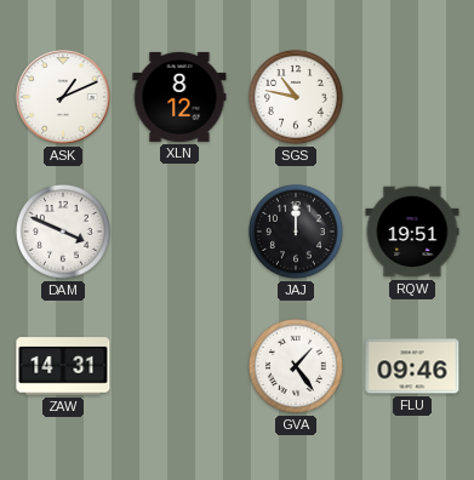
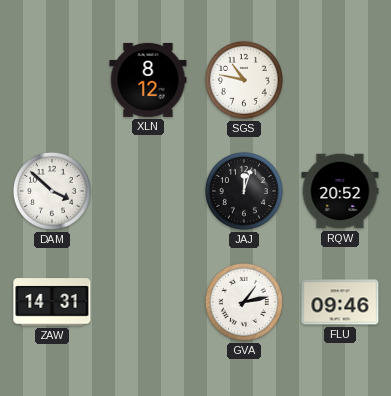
ASK: 1:11 -> none (63, 97)
DAM: 3:49 -> 3:52 (52, 191)
JAJ: 12:00 -> 12:03 (244, 191)
RQW: 19:51 -> 20:52 (340, 191)
GVA: 1:24 -> 1:13 (244, 302)
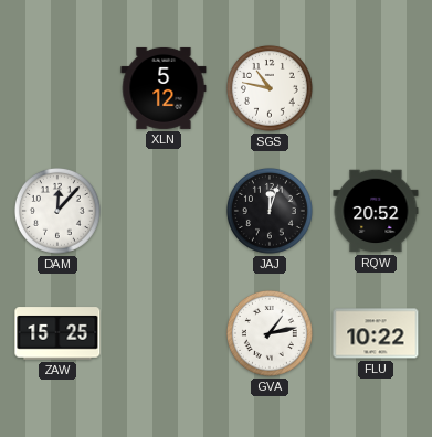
XLN: 8:12 -> 5:12 (164, 88)
DAM: 3:52 -> 12:07 (57, 211)
ZAW: 14:31 -> 15:25 (57, 333)
FLU: 09:46 -> 10:22 (376, 333)
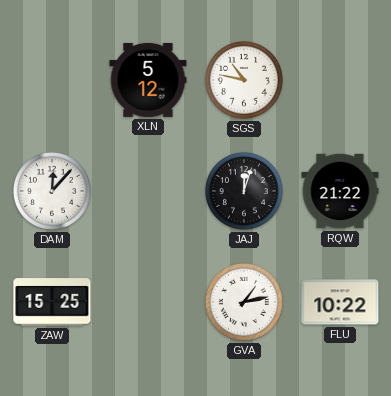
RQW: 20:52 -> 21:22 (340, 191)
